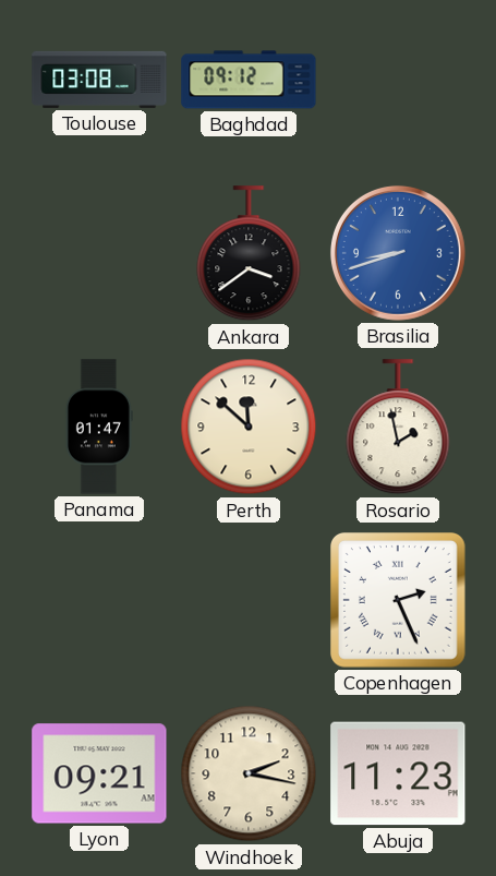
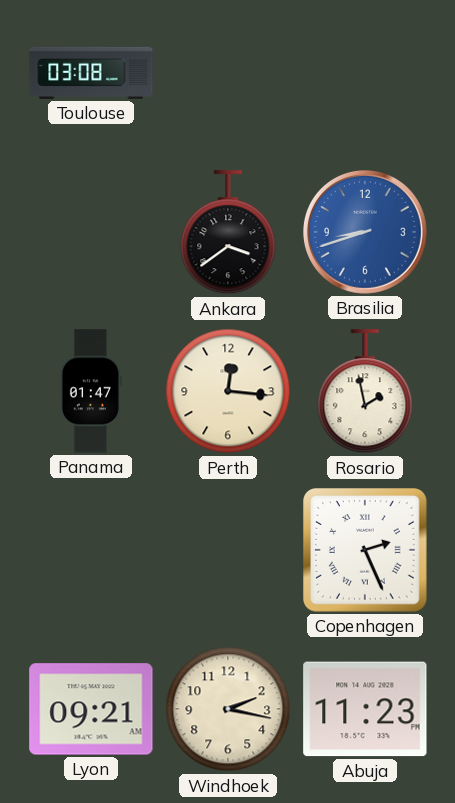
Baghdad: 09:12 -> none (249, 80)
Perth: 11:52 -> 12:16 (228, 391)
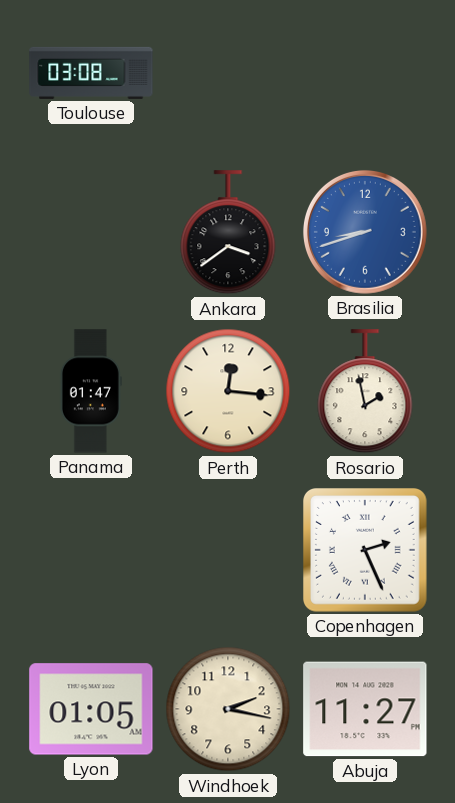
Lyon: 09:21 -> 01:05 (91, 709)
Abuja: 11:23 -> 11:27 (365, 709)
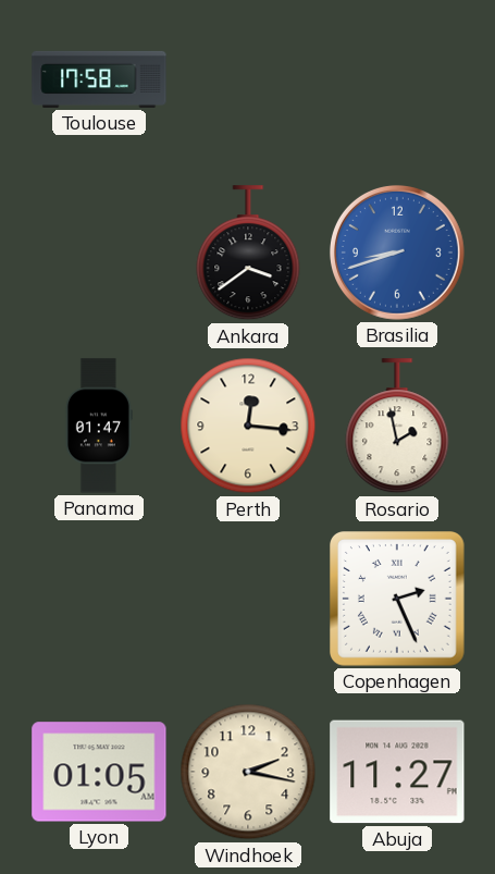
Toulouse: 03:08 -> 17:58 (99, 79)
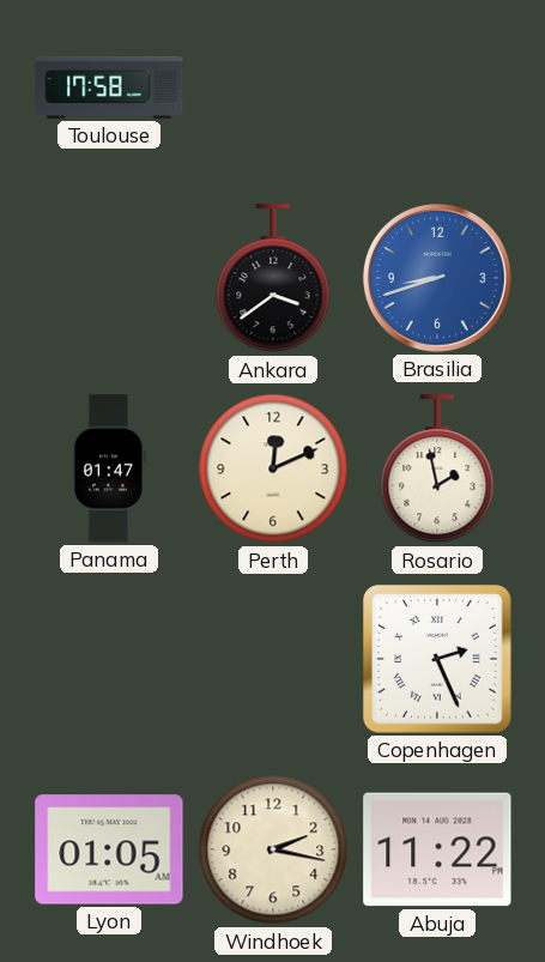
Perth: 12:16 -> 12:11 (273, 468)
Abuja: 11:27 -> 11:22 (437, 849)
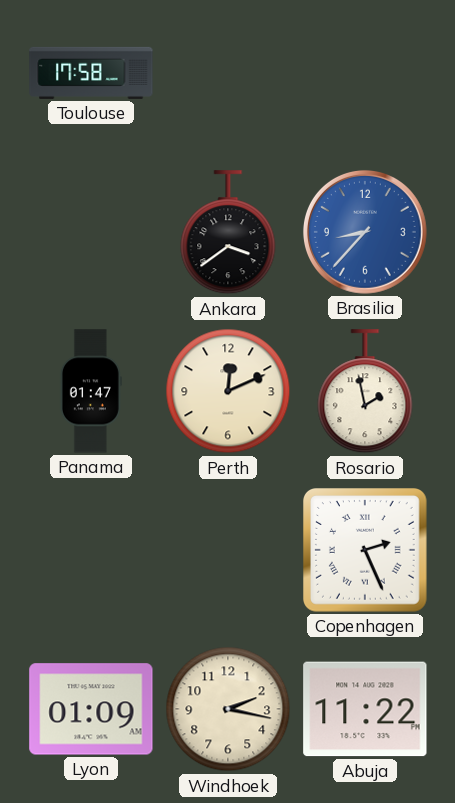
Brasilia: 8:42 -> 8:37 (365, 232)
Lyon: 01:05 -> 01:09 (91, 709)
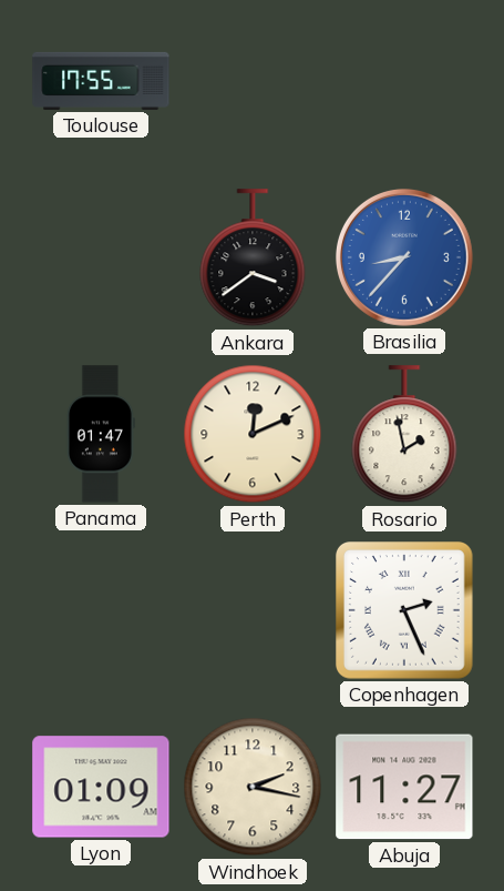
Toulouse: 17:58 -> 17:55 (101, 81)
Abuja: 11:22 -> 11:27 (404, 787)
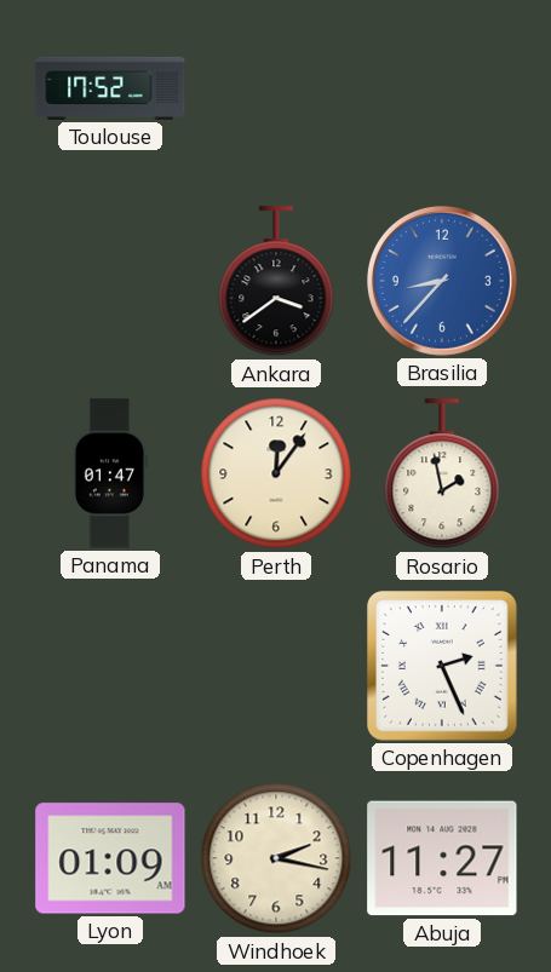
Toulouse: 17:55 -> 17:52 (110, 88)
Perth: 12:11 -> 12:06 (276, 473)
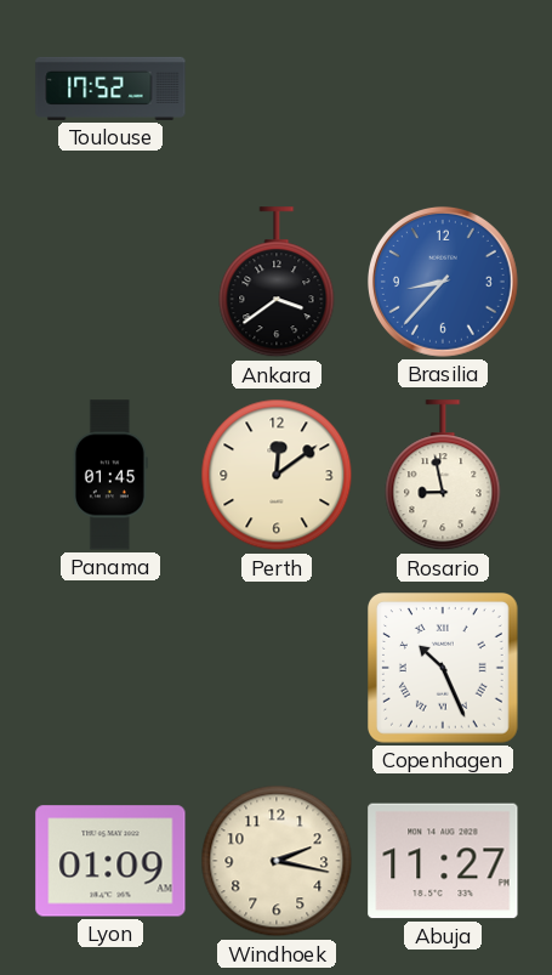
Panama: 01:47 -> 01:45 (110, 475)
Perth: 12:06 -> 12:09 (277, 475)
Rosario: 1:58 -> 8:58 (443, 476)
Copenhagen: 2:26 -> 10:26 (444, 669)
